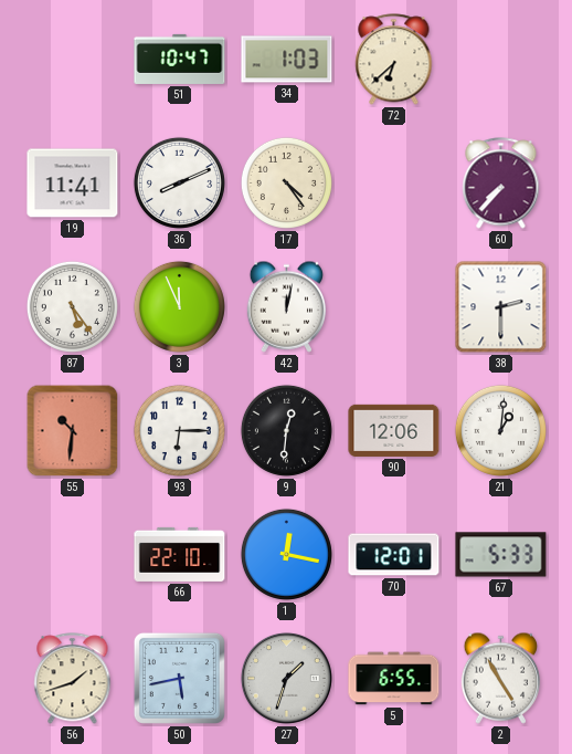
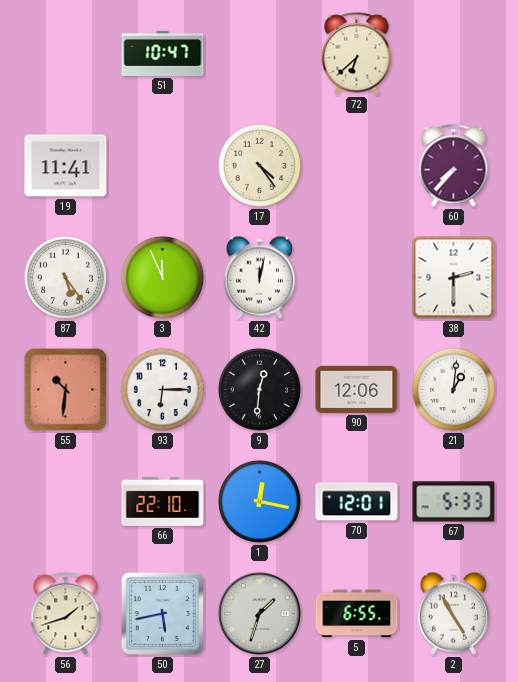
34: 1:03 -> none (287, 60)
36: 8:11 -> none (179, 182)
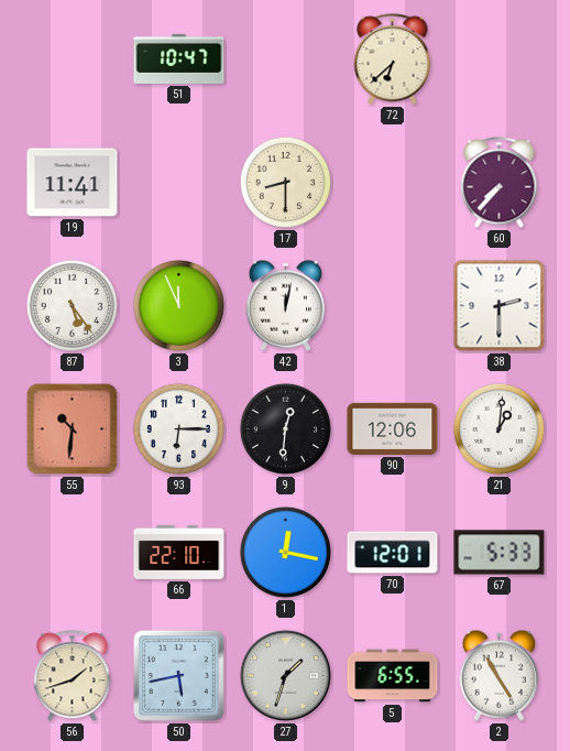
17: 4:24 -> 8:30 (285, 182)
